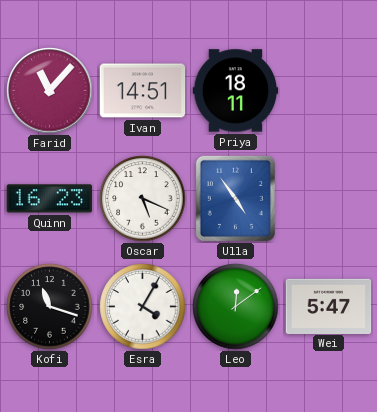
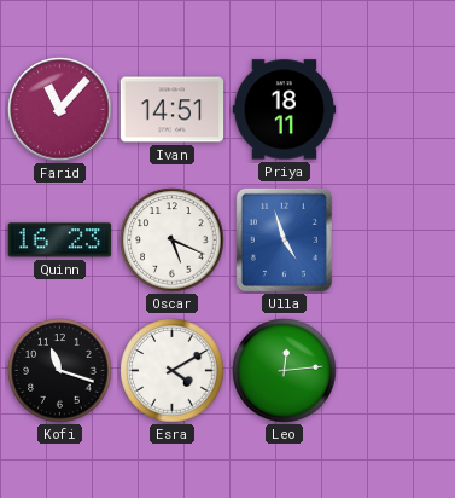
Ulla: 4:54 -> 4:57 (284, 239)
Esra: 4:05 -> 4:10 (173, 371)
Leo: 12:09 -> 12:14 (285, 371)
Wei: 5:47 -> none (329, 306)
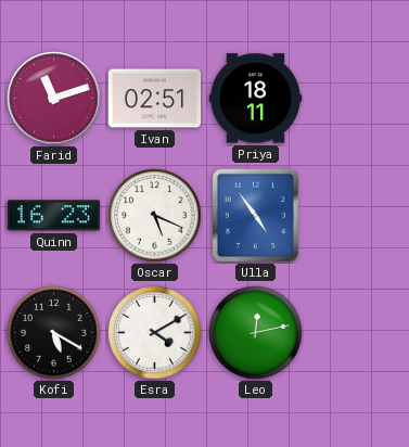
Farid: 11:07 -> 11:12 (54, 99)
Ivan: 14:51 -> 02:51 (155, 99)
Ulla: 4:57 -> 4:54 (255, 215)
Kofi: 11:18 -> 5:20 (54, 333)
Leo: 12:14 -> 12:13 (256, 333)
